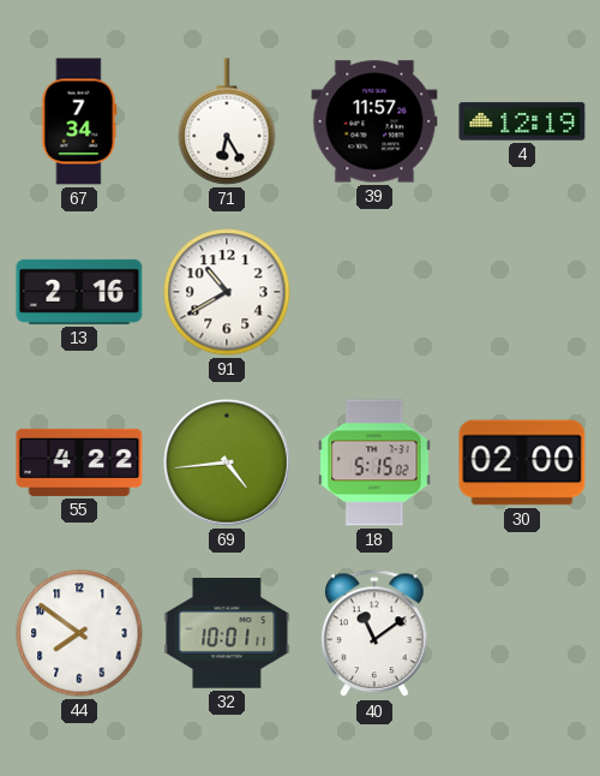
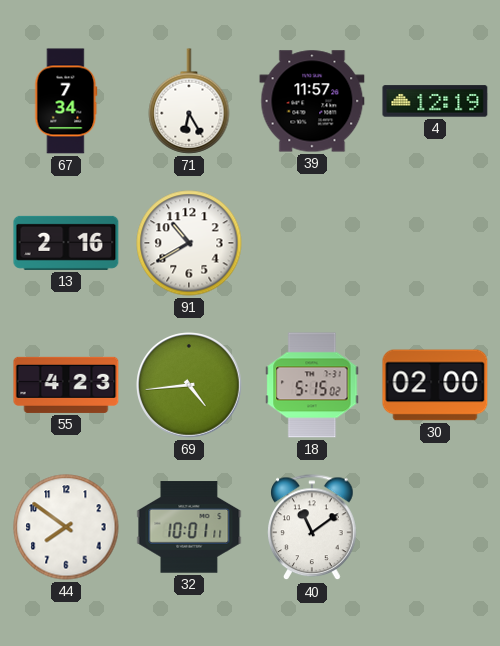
55: 4:22 -> 4:23 (66, 385)
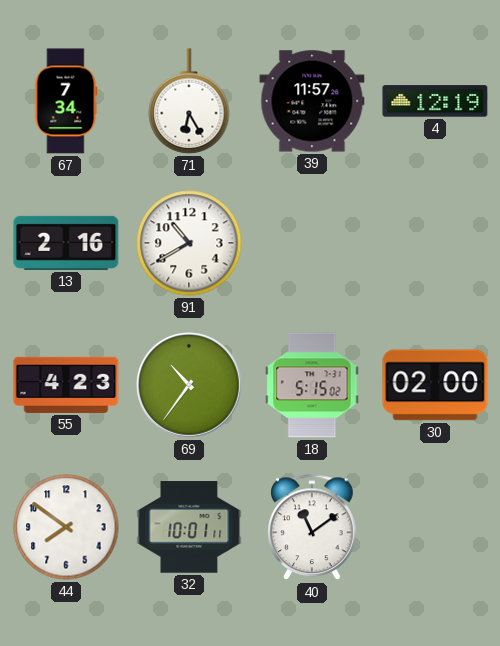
69: 4:44 -> 10:36 (189, 385)
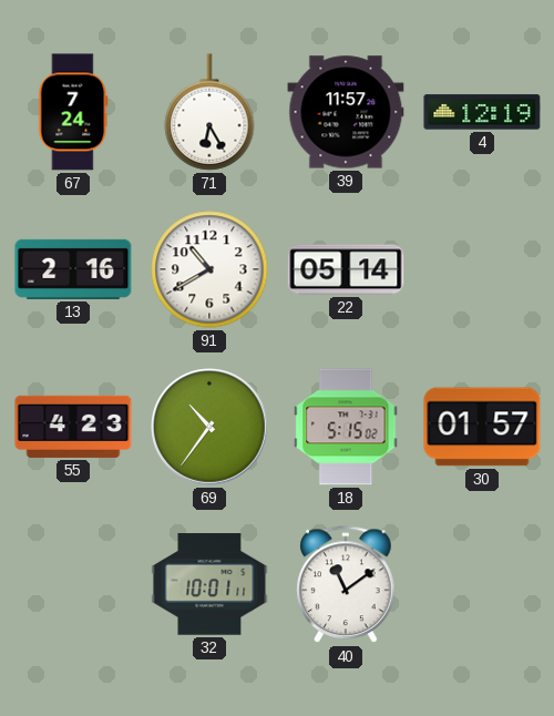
67: 7:34 -> 7:24 (73, 112)
22: none -> 05:14 (346, 269)
30: 02:00 -> 01:57 (482, 427)
44: 7:51 -> none (66, 527)
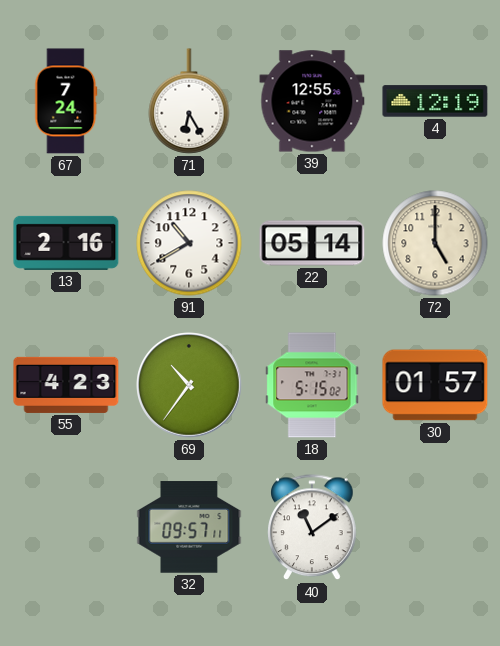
39: 11:57 -> 12:55 (312, 101)
72: none -> 5:00 (435, 243)
32: 10:01 -> 09:57 (189, 527)
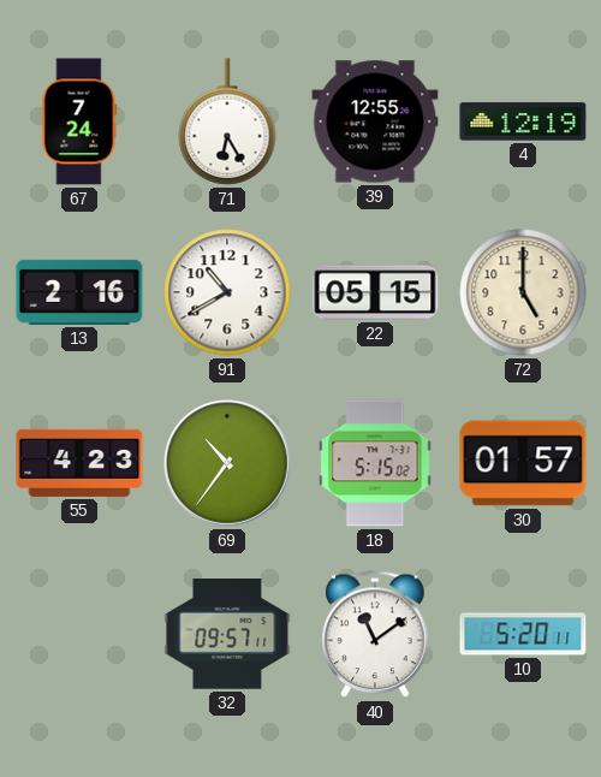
22: 05:14 -> 05:15 (375, 292)
10: none -> 5:20 (523, 634)
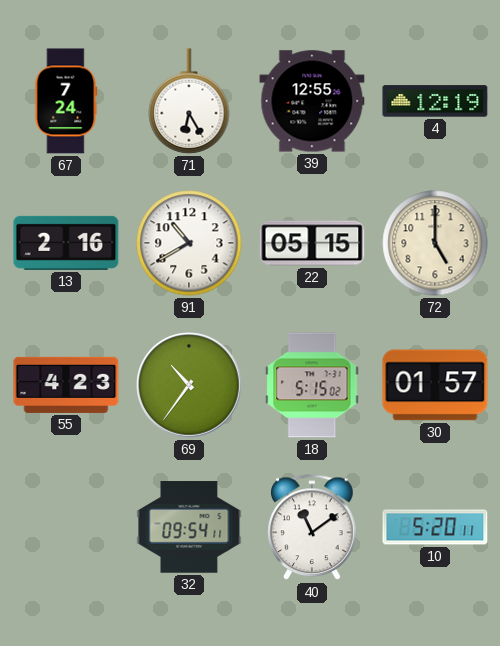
32: 09:57 -> 09:54 (189, 527)
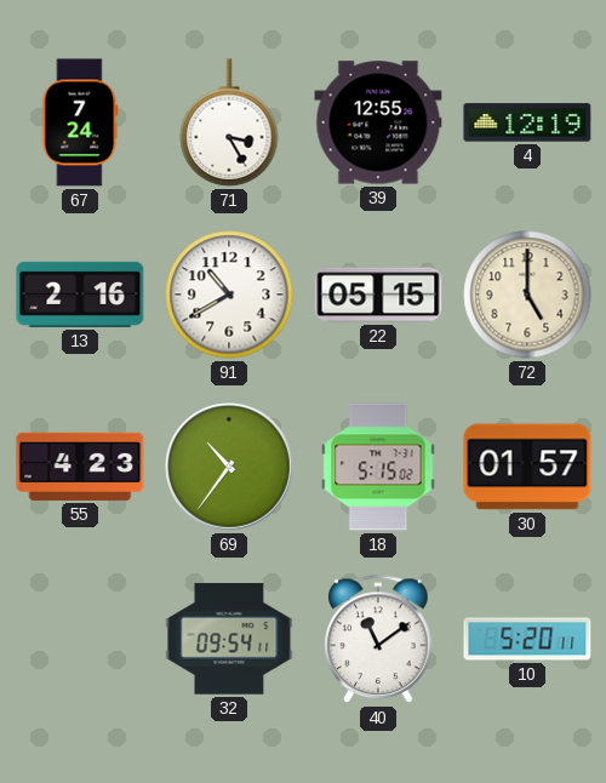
71: 6:25 -> 3:25 (229, 122)
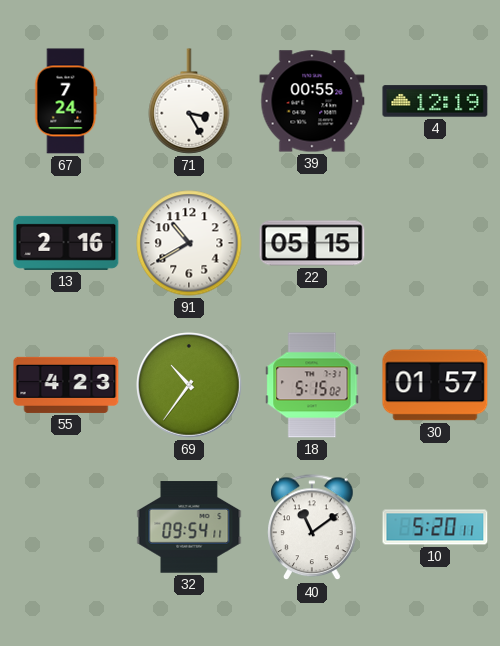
39: 12:55 -> 00:55 (312, 101)
72: 5:00 -> none (527, 295)
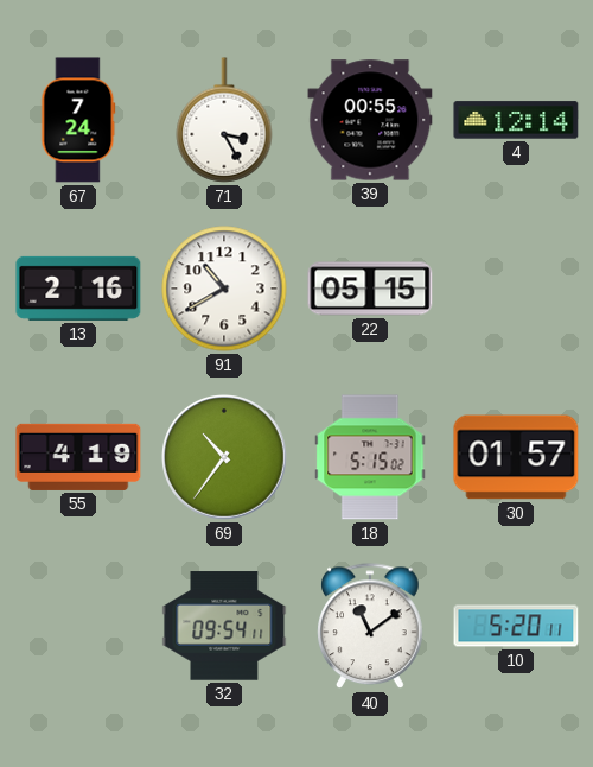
4: 12:19 -> 12:14 (516, 120)
55: 4:23 -> 4:19 (78, 457)
